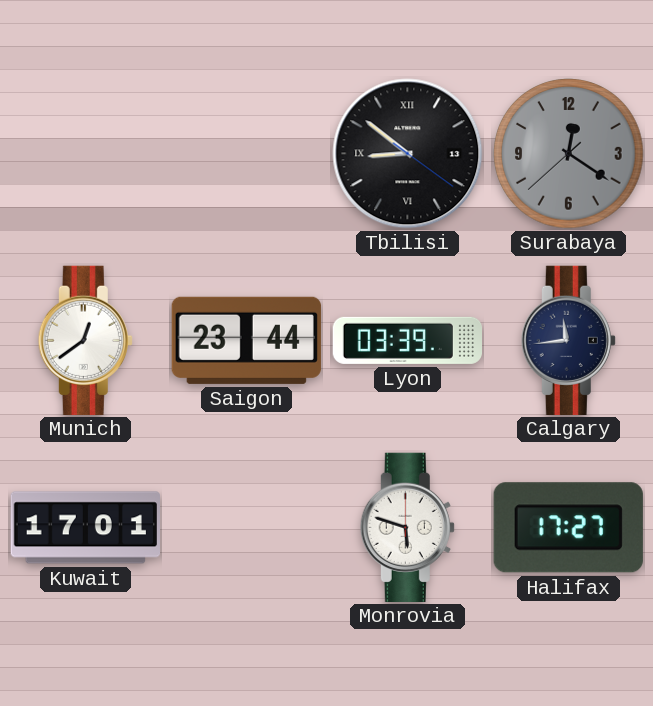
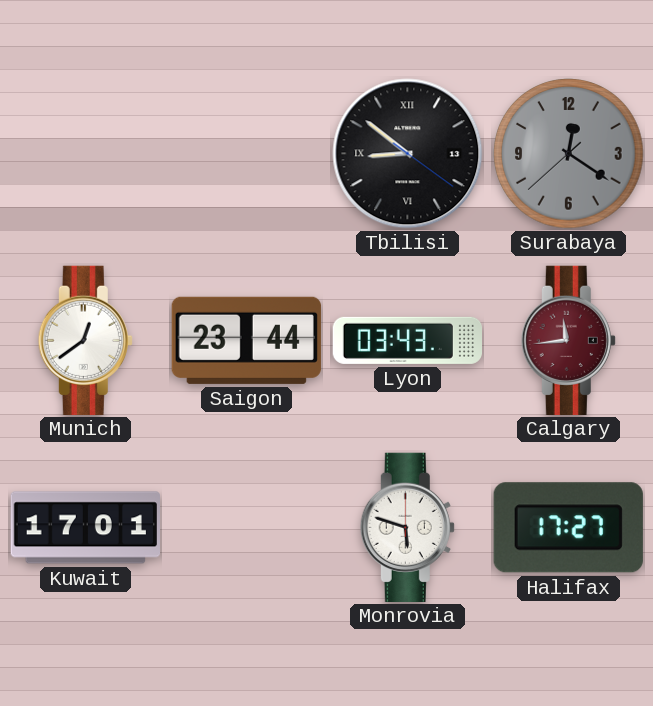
Lyon: 03:39 -> 03:43 (407, 340)
Calgary dial: navy -> burgundy (568, 340)
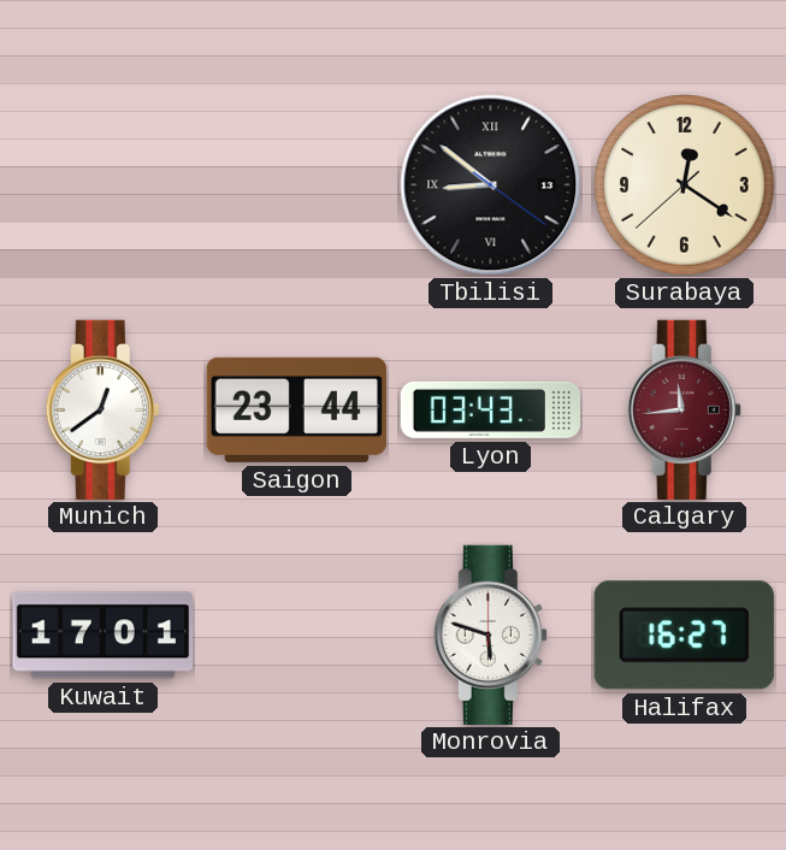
Surabaya dial: grey -> cream (685, 185)
Halifax: 17:27 -> 16:27 (684, 636)
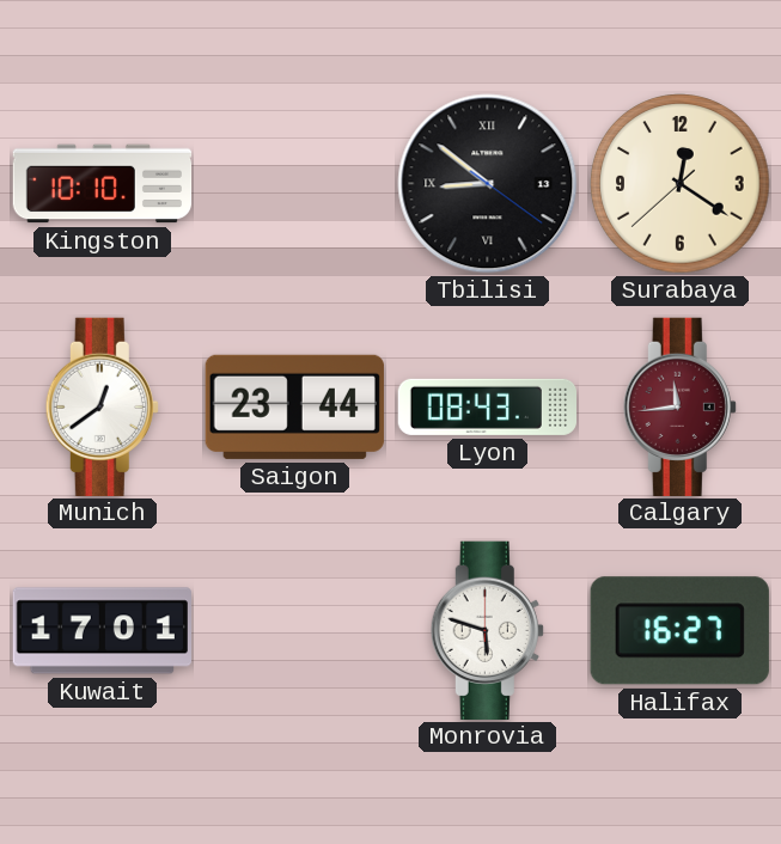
Kingston: none -> 10:10 (103, 184)
Lyon: 03:43 -> 08:43 (487, 406)
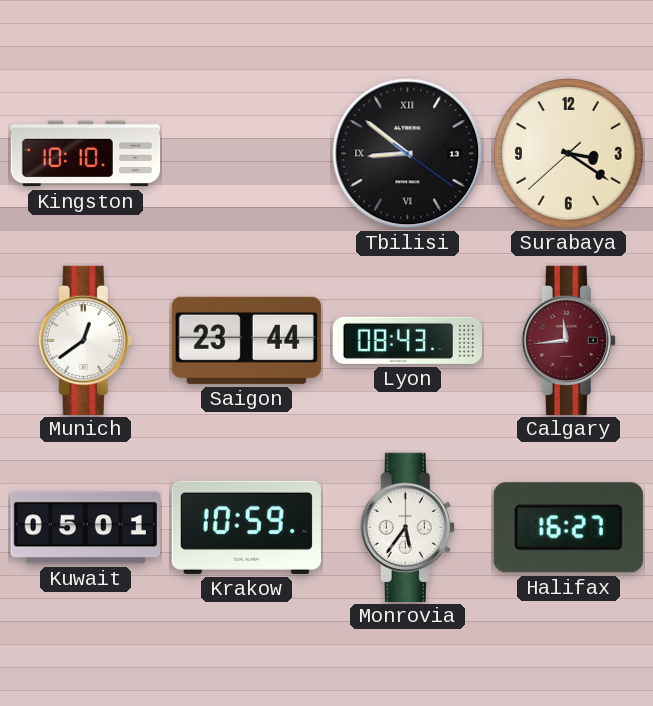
Surabaya: 12:20 -> 3:20 (569, 154)
Kuwait: 17:01 -> 05:01 (85, 528)
Krakow: none -> 10:59 (246, 527)
Monrovia: 5:48 -> 5:36 (407, 527)
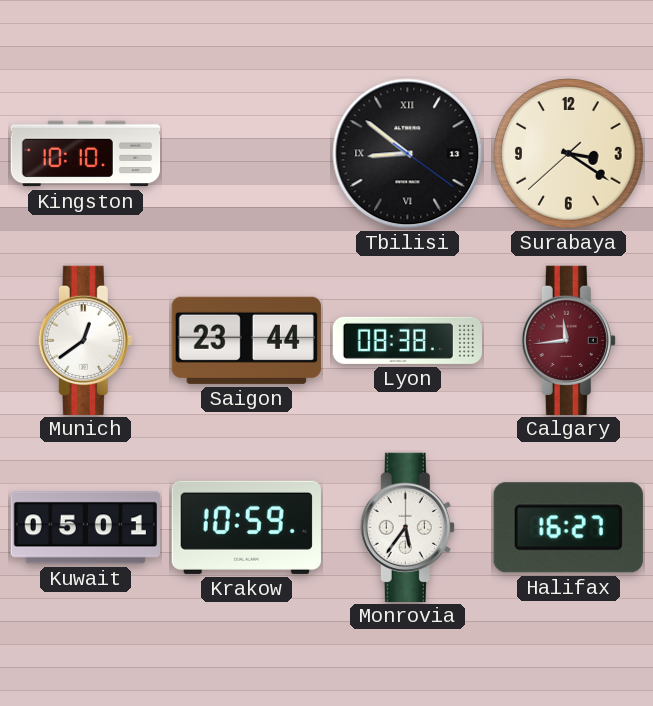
Lyon: 08:43 -> 08:38 (407, 340)
